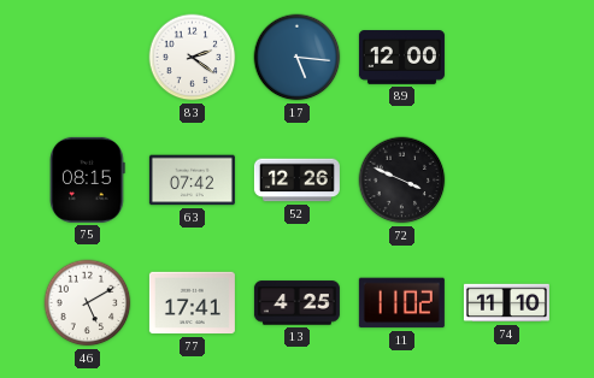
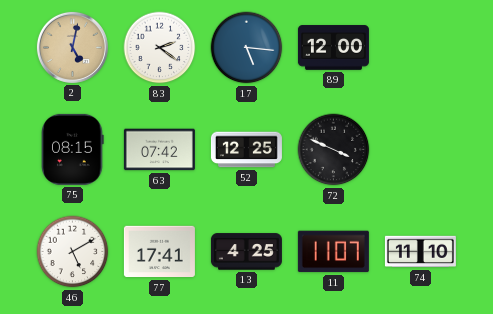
2: none -> 5:02 (72, 47)
52: 12:26 -> 12:25 (246, 150)
11: 11:02 -> 11:07 (333, 252)
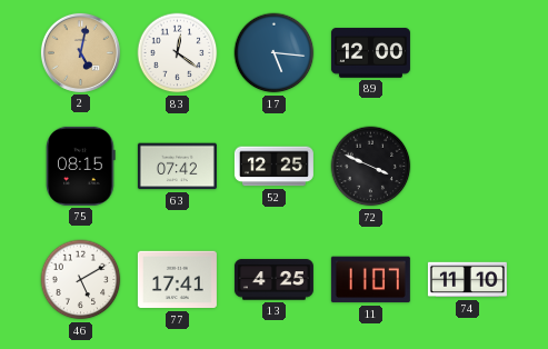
83: 2:21 -> 12:21 (178, 53)
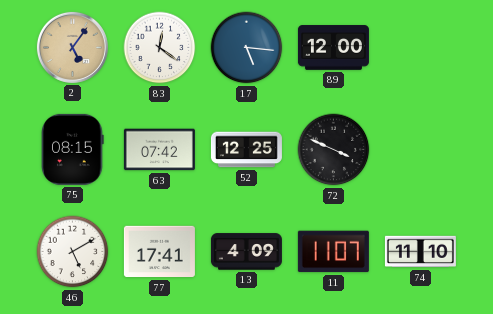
2: 5:02 -> 5:06 (72, 47)
13: 4:25 -> 4:09 (246, 252)
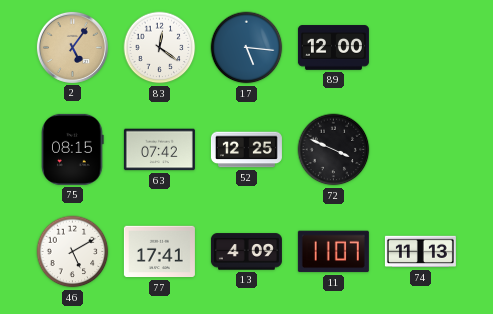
74: 11:10 -> 11:13 (420, 252)
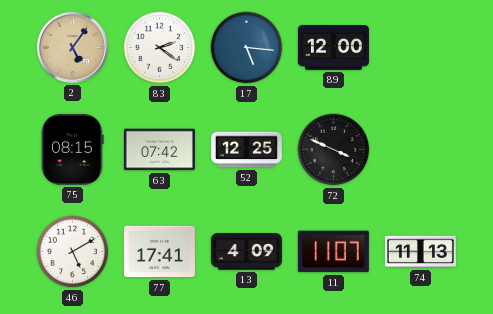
83: 12:21 -> 2:21 (160, 48)
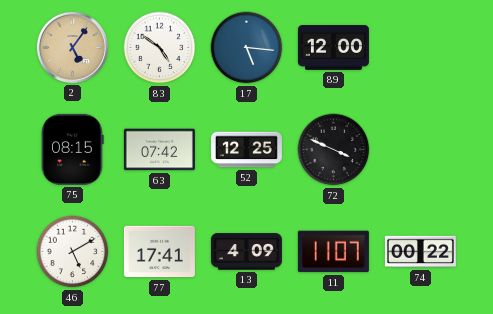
83: 2:21 -> 4:51 (160, 48)
74: 11:13 -> 00:22 (420, 252)
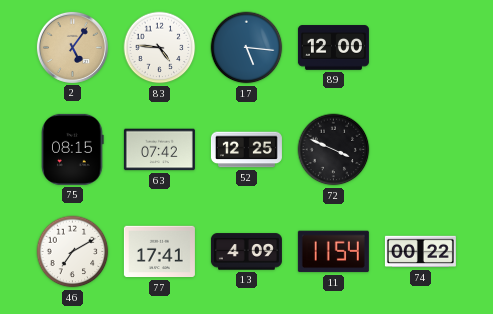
83: 4:51 -> 4:46 (160, 48)
46: 5:10 -> 7:10 (73, 252)
11: 11:07 -> 11:54 (333, 252)
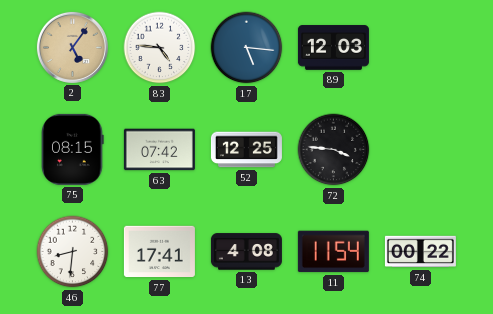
89: 12:00 -> 12:03 (333, 48)
72: 3:49 -> 3:46 (334, 150)
46: 7:10 -> 8:31 (73, 252)
13: 4:09 -> 4:08 (246, 252)
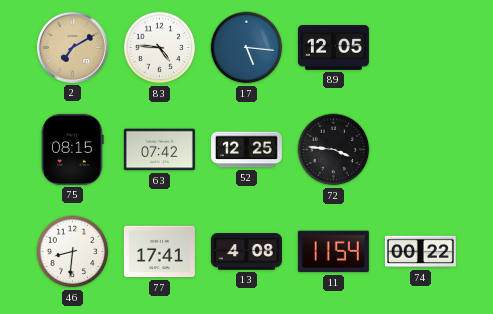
2: 5:06 -> 7:10 (72, 47)
89: 12:03 -> 12:05 (333, 48)
